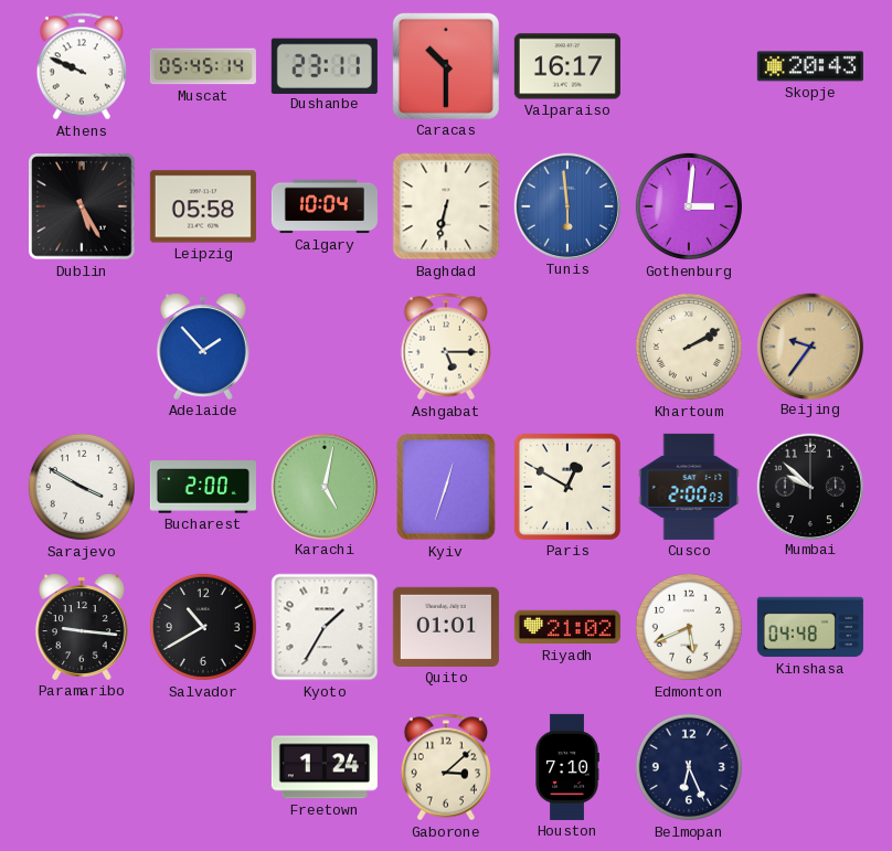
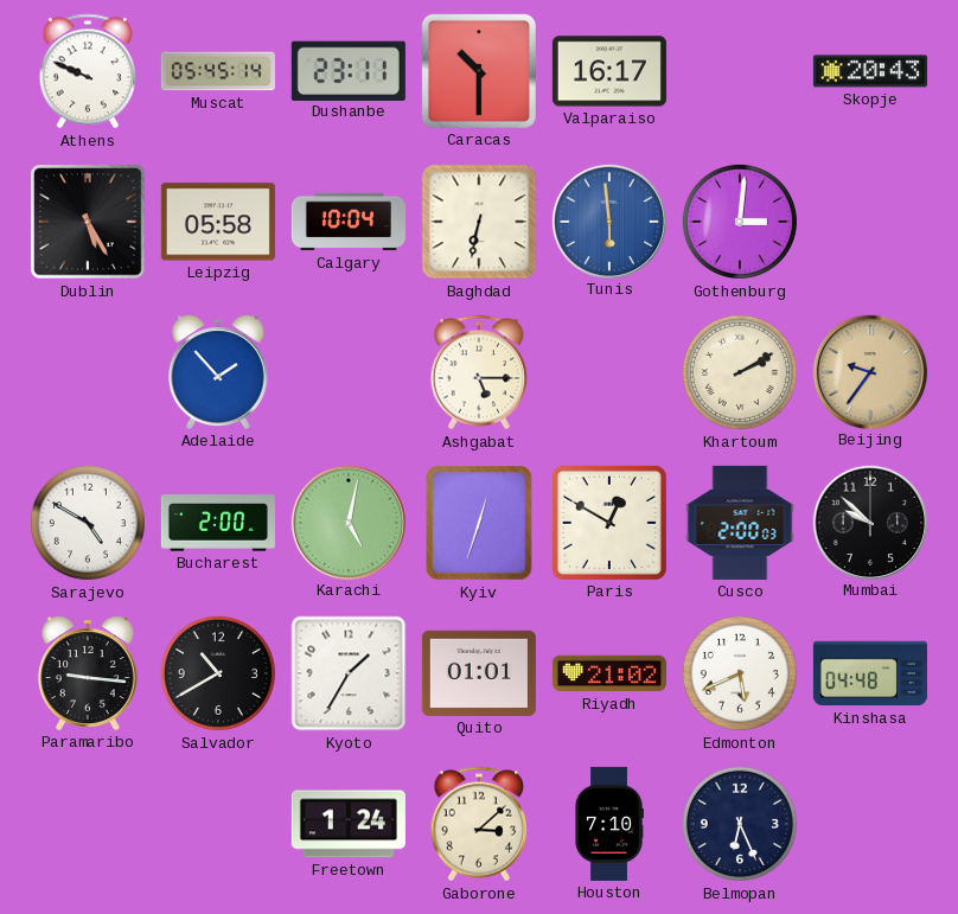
Sarajevo: 3:50 -> 4:50 (88, 523)
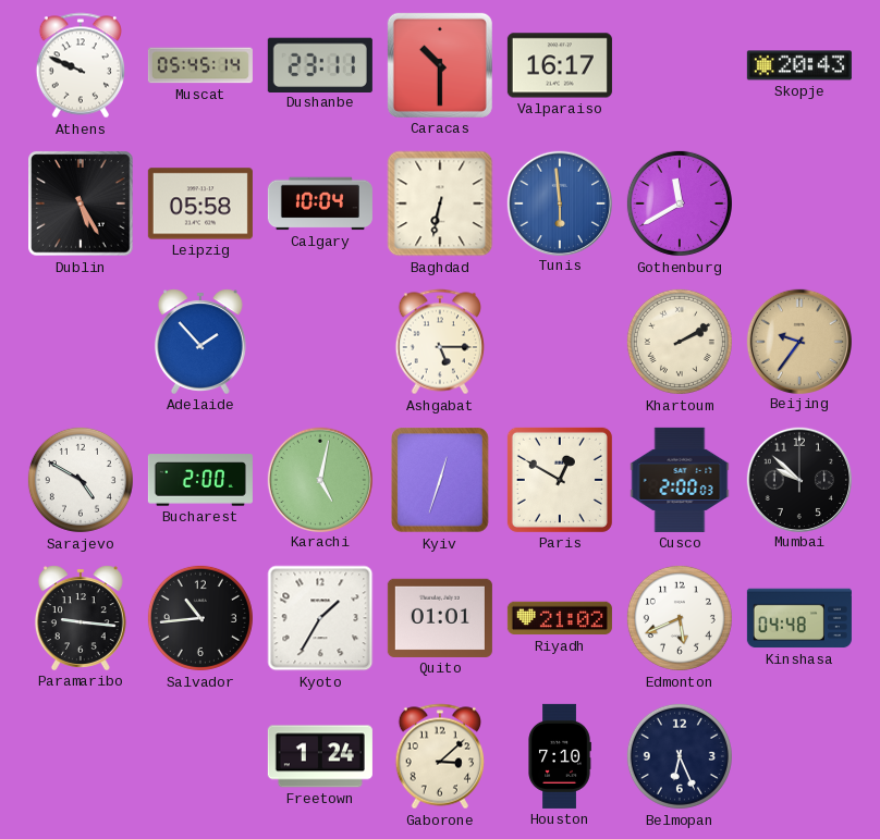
Gothenburg: 3:01 -> 11:40 (680, 203)
Salvador: 10:40 -> 10:44 (200, 618)
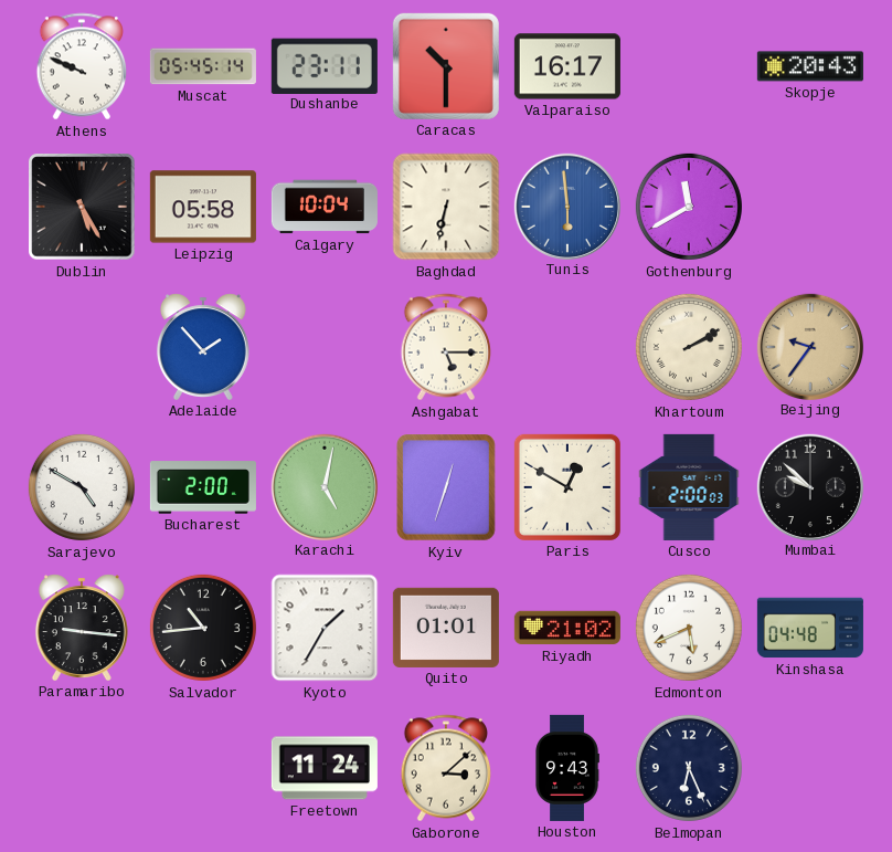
Freetown: 1:24 -> 11:24 (325, 768)
Houston: 7:10 -> 9:43 (567, 768)
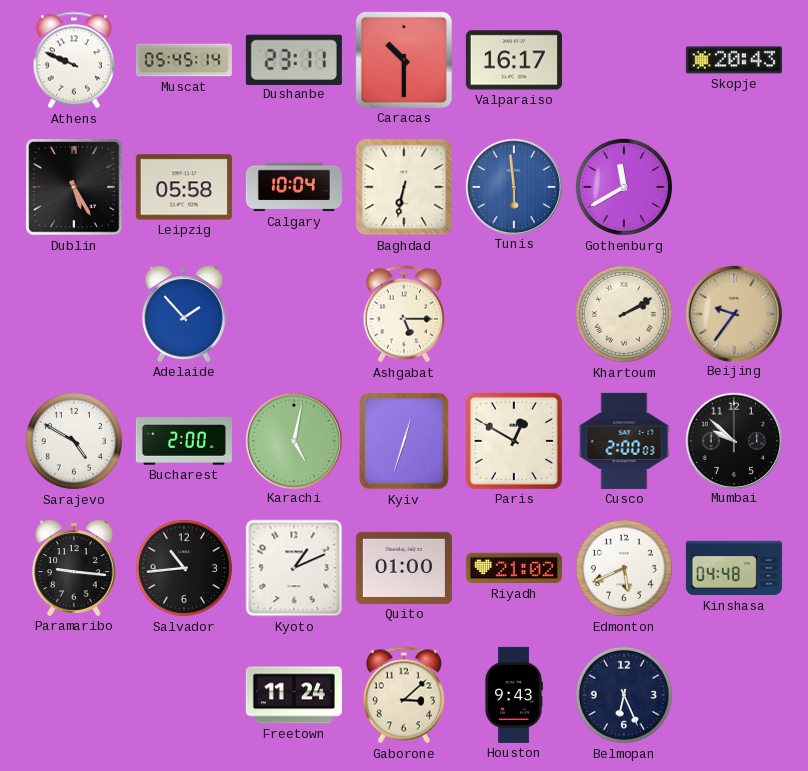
Kyoto: 1:35 -> 1:11 (294, 568)
Quito: 01:01 -> 01:00 (404, 568)
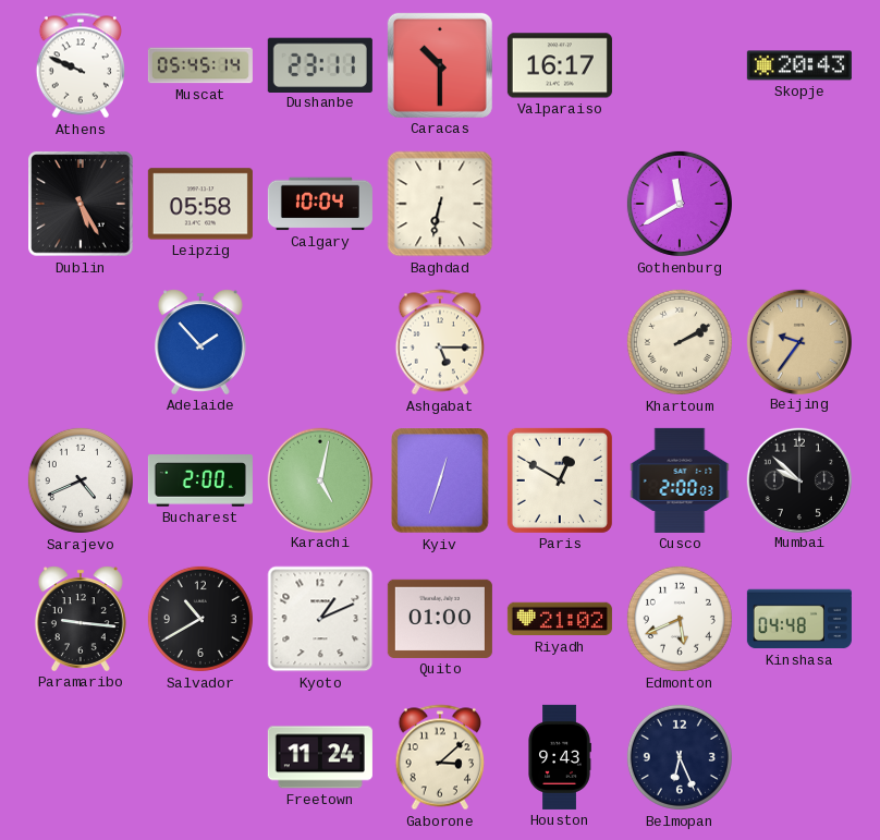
Tunis: 5:59 -> none (513, 186)
Sarajevo: 4:50 -> 4:41 (81, 480)
Salvador: 10:44 -> 10:40 (200, 619)
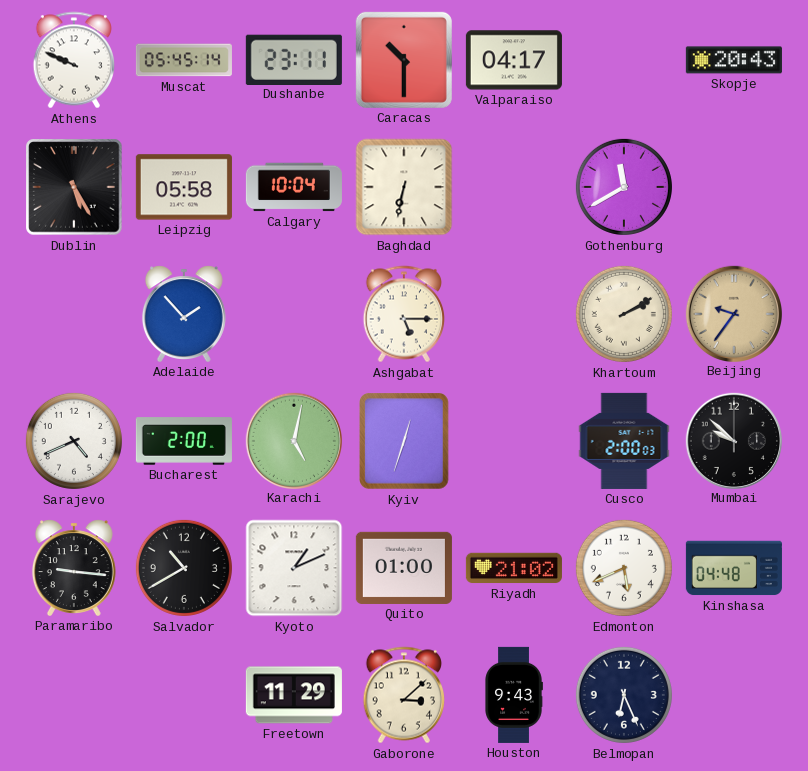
Valparaiso: 16:17 -> 04:17 (514, 60)
Paris: 12:50 -> none (560, 480)
Freetown: 11:24 -> 11:29 (294, 695)
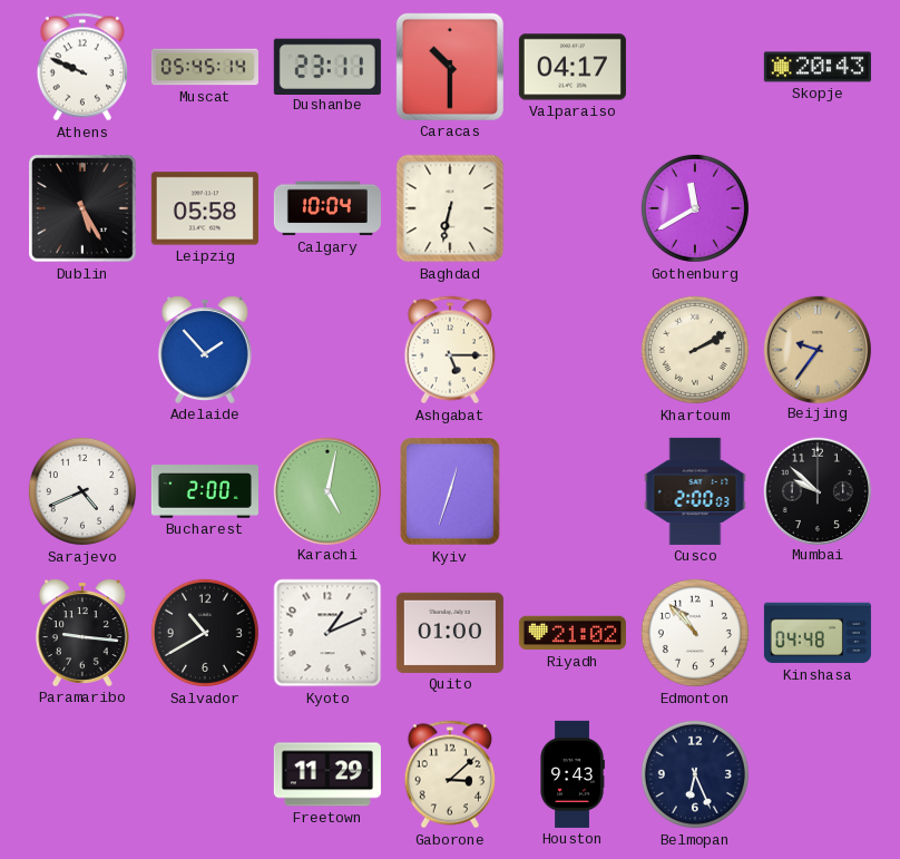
Edmonton: 5:41 -> 10:53 (695, 633)
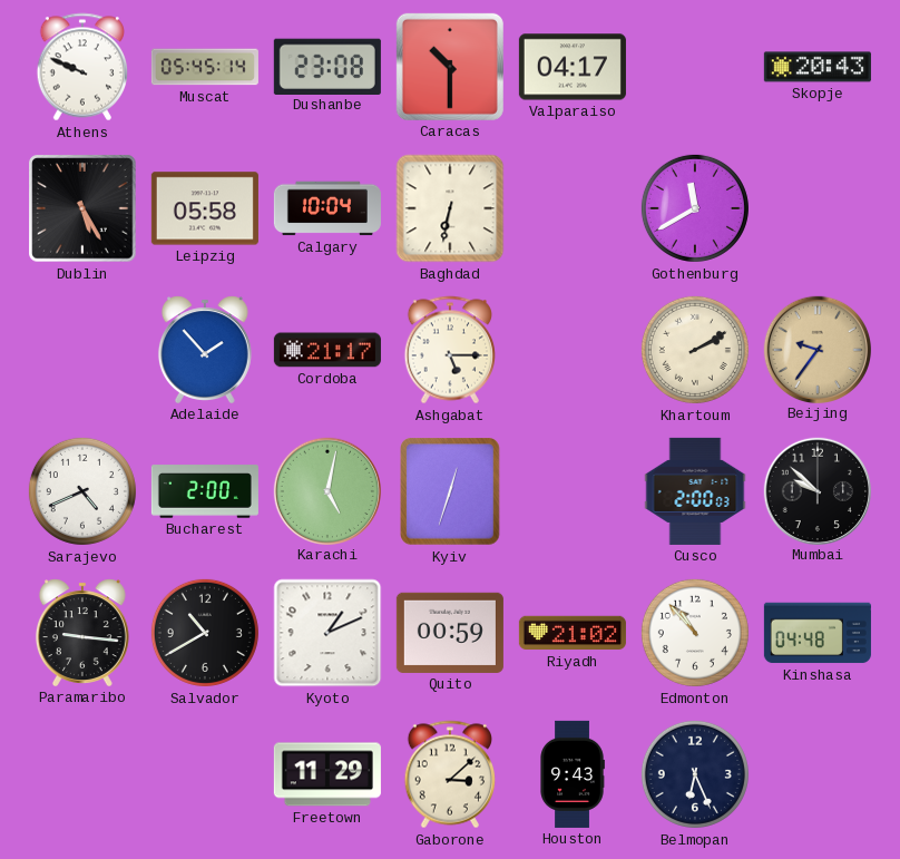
Dushanbe: 23:11 -> 23:08 (327, 66)
Cordoba: none -> 21:17 (327, 350)
Quito: 01:00 -> 00:59 (450, 633)
